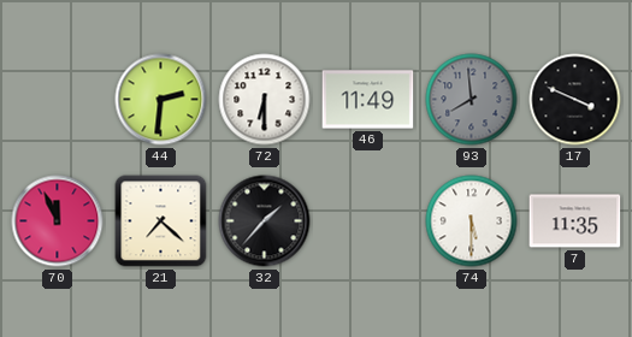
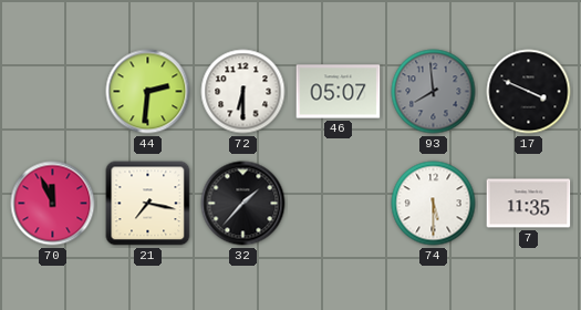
46: 11:49 -> 05:07 (339, 92)
21: 7:22 -> 7:17 (148, 204)
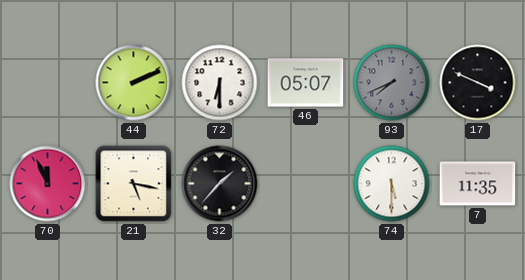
44: 2:31 -> 2:11 (134, 83)
93: 7:59 -> 7:41 (392, 83)
21: 7:17 -> 5:17 (134, 184)
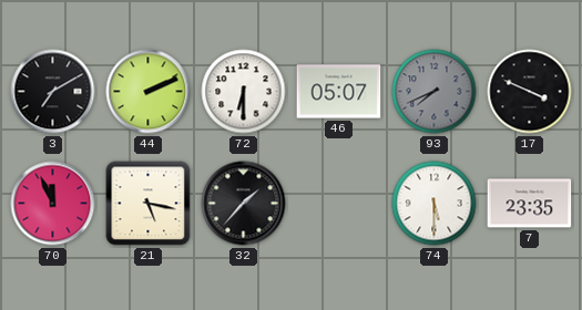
3: none -> 7:10 (53, 92)
7: 11:35 -> 23:35 (530, 204)
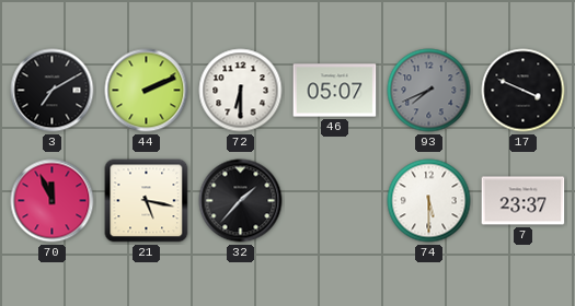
7: 23:35 -> 23:37 (524, 201)
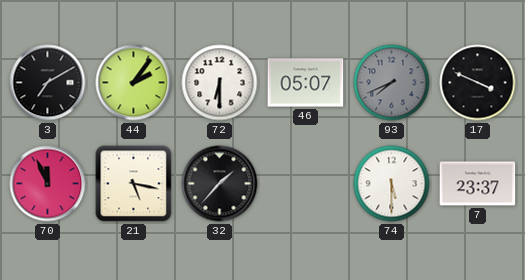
44: 2:11 -> 2:06 (134, 83)
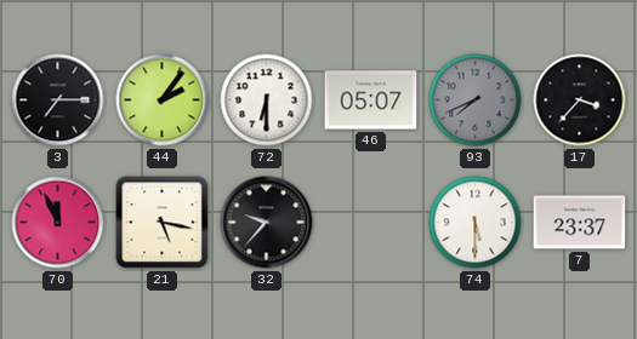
3: 7:10 -> 7:15 (58, 100)
17: 3:49 -> 3:37 (580, 100)
32: 1:37 -> 9:37 (267, 223)
